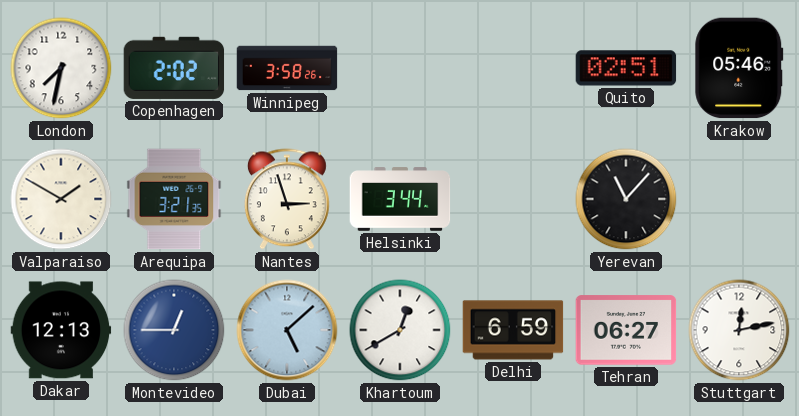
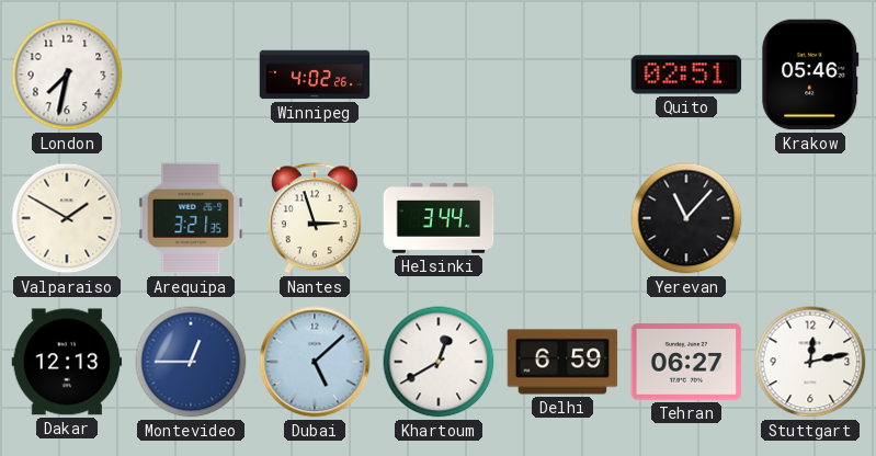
Copenhagen: 2:02 -> none (174, 68)
Winnipeg: 3:58 -> 4:02 (315, 75)
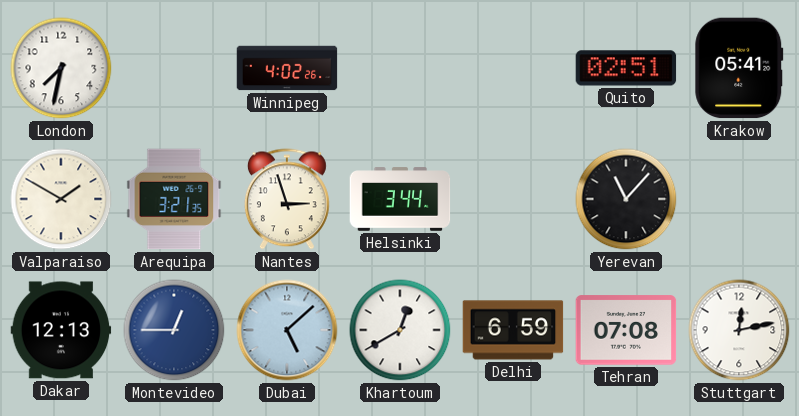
Krakow: 05:46 -> 05:41 (739, 68)
Tehran: 06:27 -> 07:08 (626, 330)
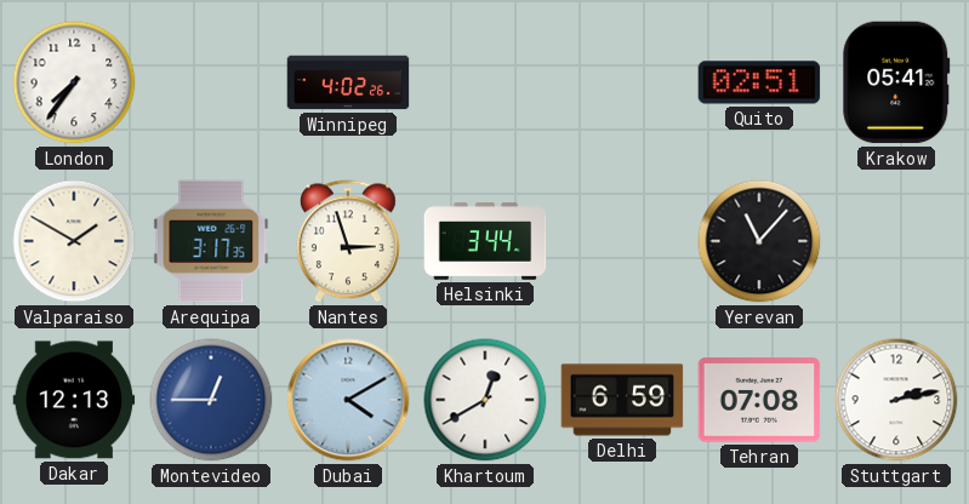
London: 7:32 -> 7:36 (74, 82)
Arequipa: 3:21 -> 3:17 (211, 241)
Dubai: 5:08 -> 4:10 (348, 400)
Stuttgart: 12:13 -> 2:13 (896, 400)
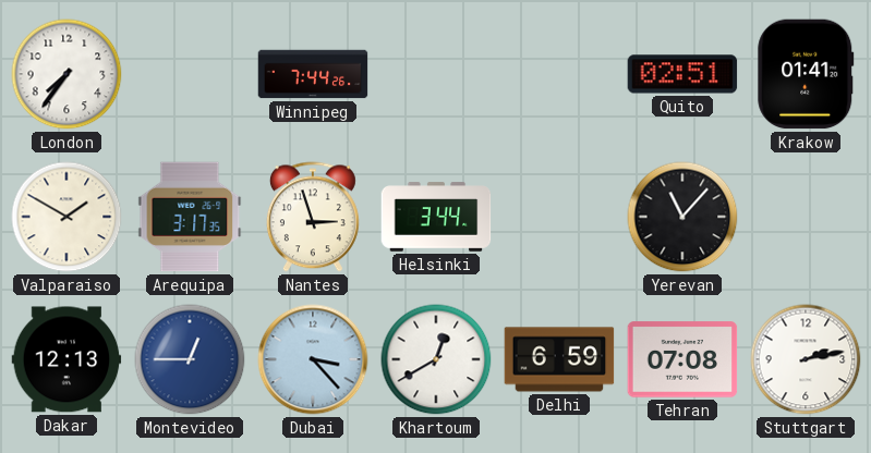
Winnipeg: 4:02 -> 7:44 (313, 74)
Krakow: 05:41 -> 01:41 (806, 74)
Dubai: 4:10 -> 3:23 (313, 359)
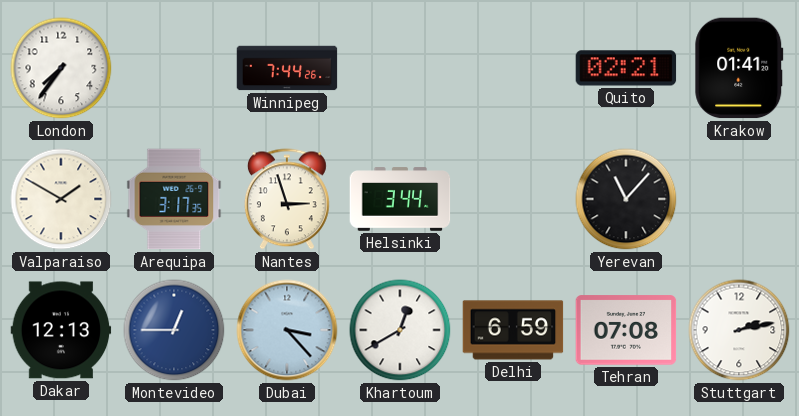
Quito: 02:51 -> 02:21 (626, 68)
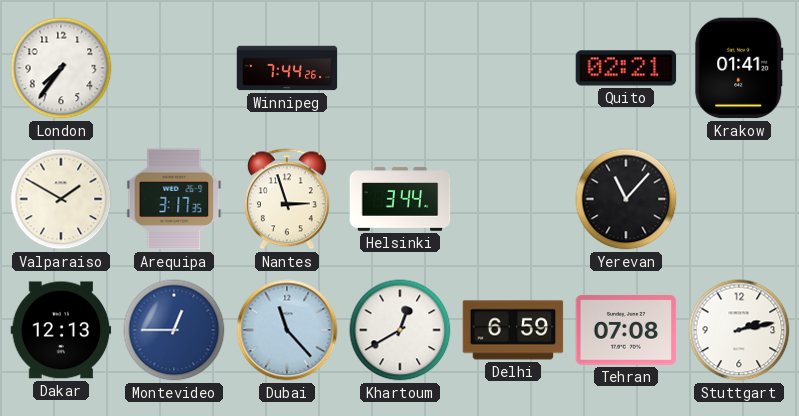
Dubai: 3:23 -> 11:23 (287, 330)
